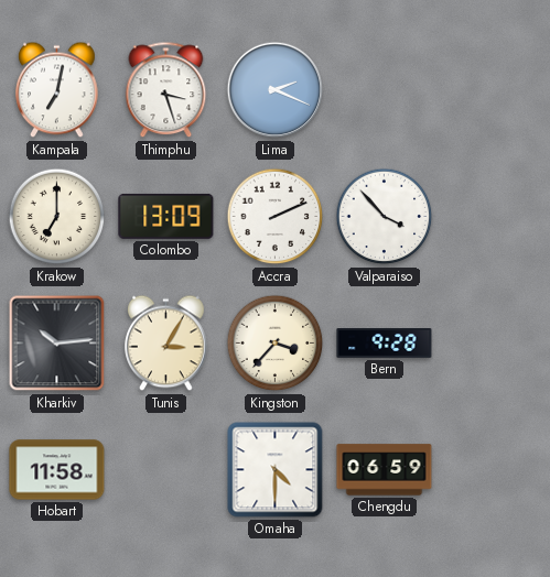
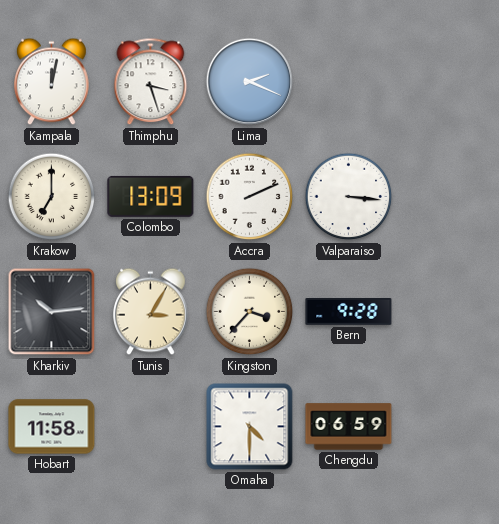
Kampala: 7:02 -> 12:02 (52, 82)
Valparaiso: 3:53 -> 3:16 (349, 197)
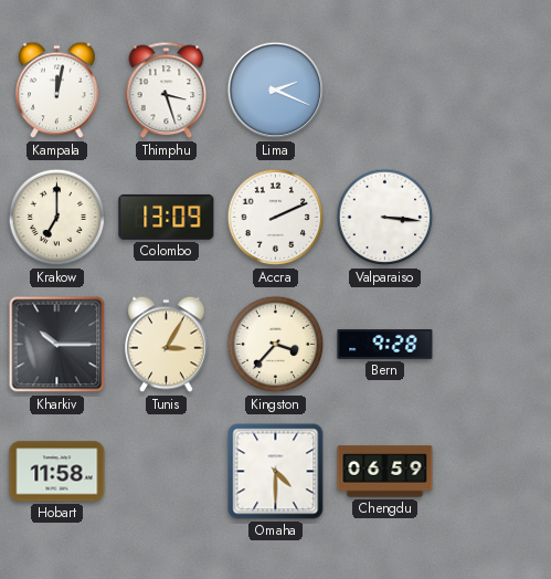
Kharkiv: 10:14 -> 10:15 (57, 345)
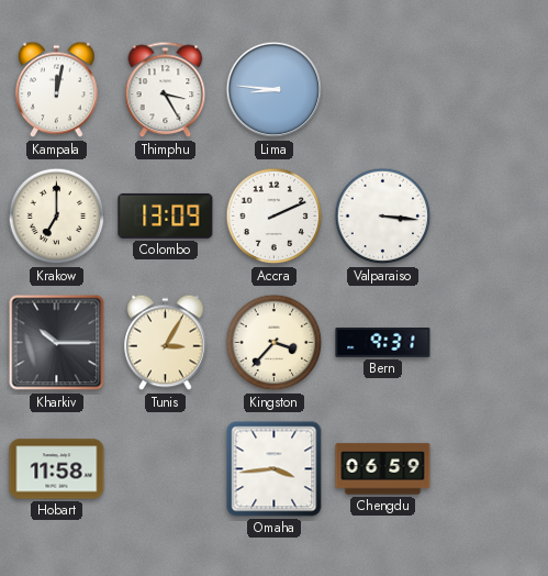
Thimphu: 3:27 -> 3:25 (166, 90)
Lima: 2:19 -> 8:46 (275, 90)
Bern: 9:28 -> 9:31 (383, 343)
Omaha: 4:30 -> 3:44 (275, 469)
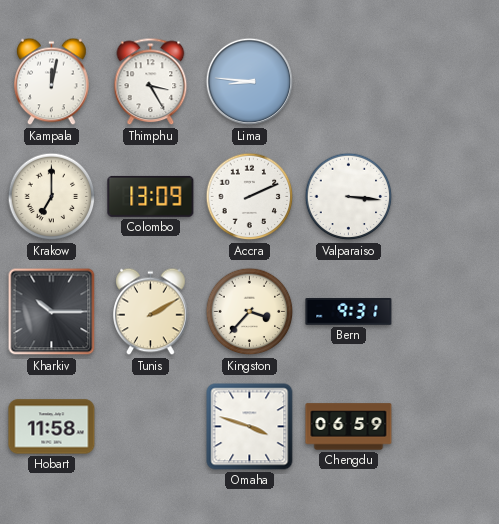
Tunis: 3:05 -> 2:10 (151, 312)
Omaha: 3:44 -> 3:48 (250, 427)
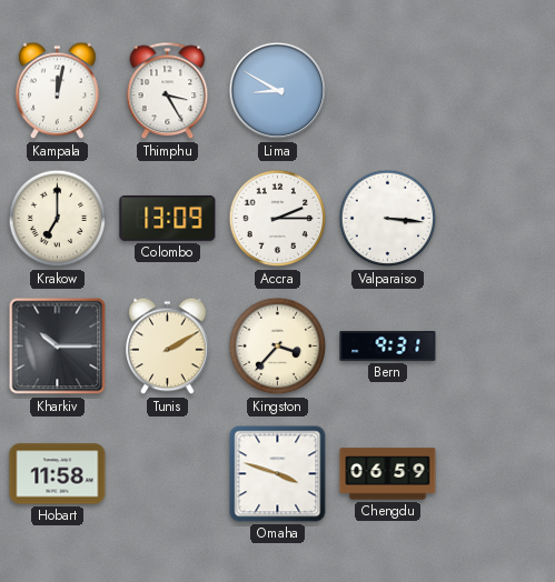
Lima: 8:46 -> 8:50 (278, 91)
Accra: 2:11 -> 2:15 (278, 219)
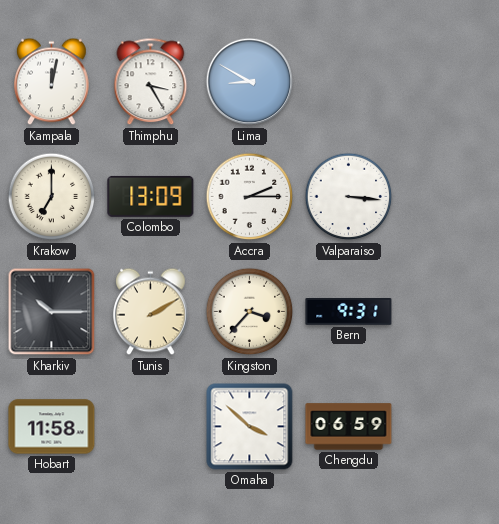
Omaha: 3:48 -> 3:52 (250, 427)
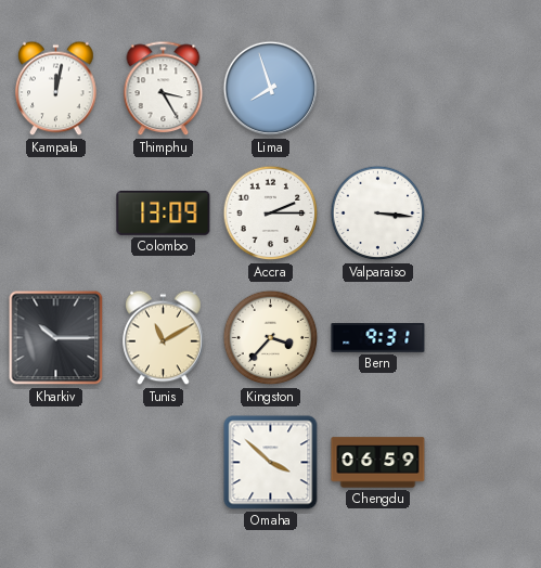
Lima: 8:50 -> 7:57 (271, 89)
Krakow: 7:00 -> none (52, 197)
Tunis: 2:10 -> 11:10 (164, 338)
Hobart: 11:58 -> none (52, 427)
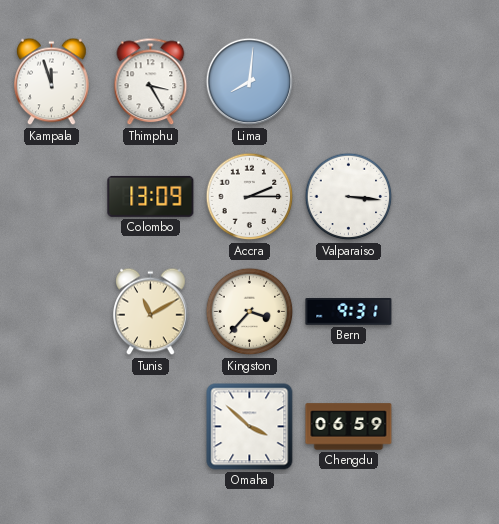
Kampala: 12:02 -> 11:57 (52, 82)
Lima: 7:57 -> 8:01 (250, 82)
Kharkiv: 10:15 -> none (56, 338)
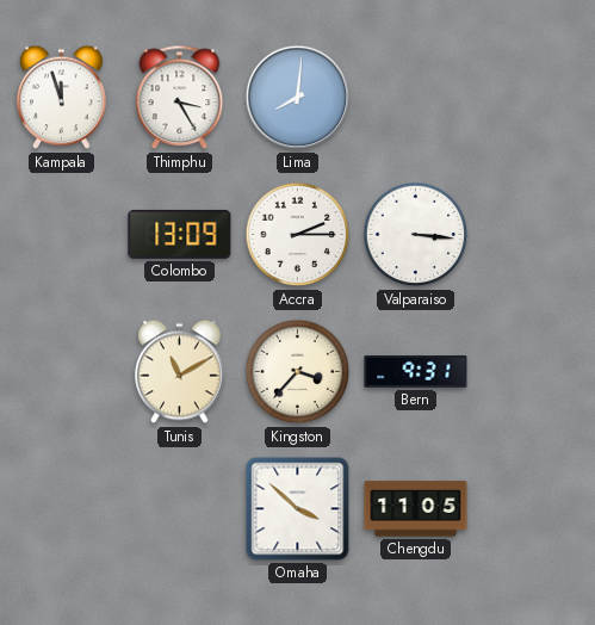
Chengdu: 06:59 -> 11:05 (416, 509)
